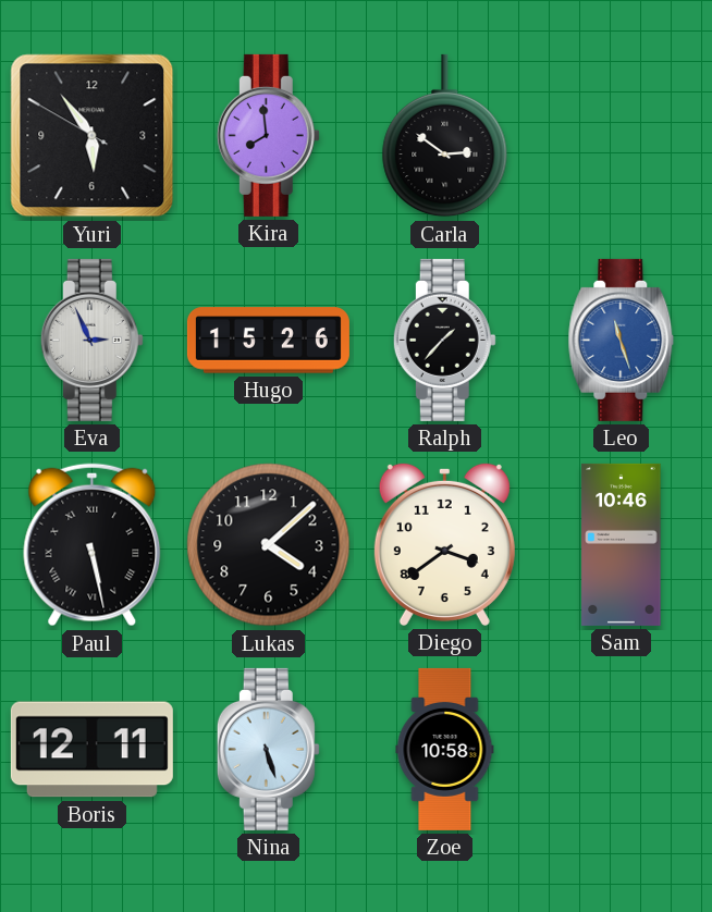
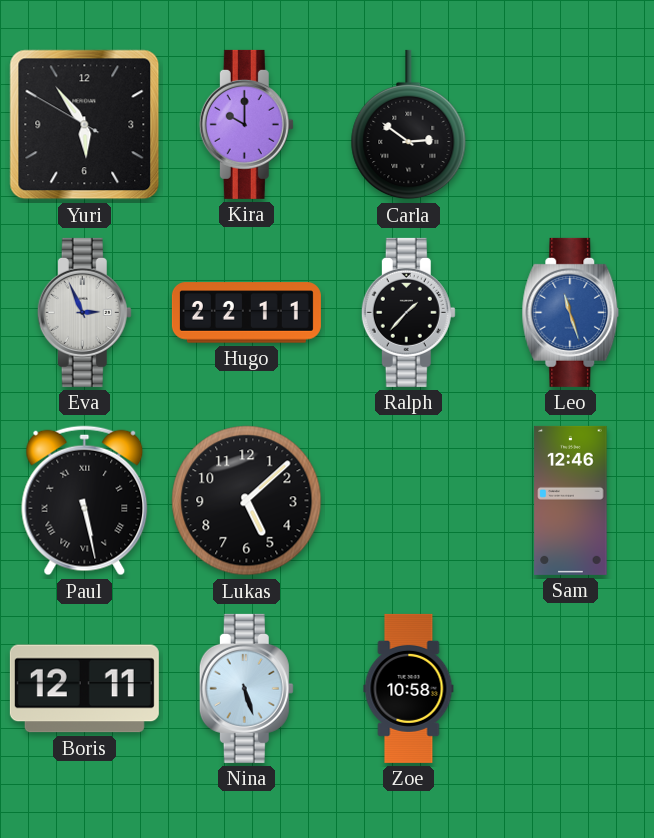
Kira: 7:59 -> 10:00 (246, 124)
Hugo: 15:26 -> 22:11 (246, 313)
Lukas: 4:08 -> 5:08 (247, 501)
Diego: 3:39 -> none (444, 544)
Sam: 10:46 -> 12:46 (571, 500)
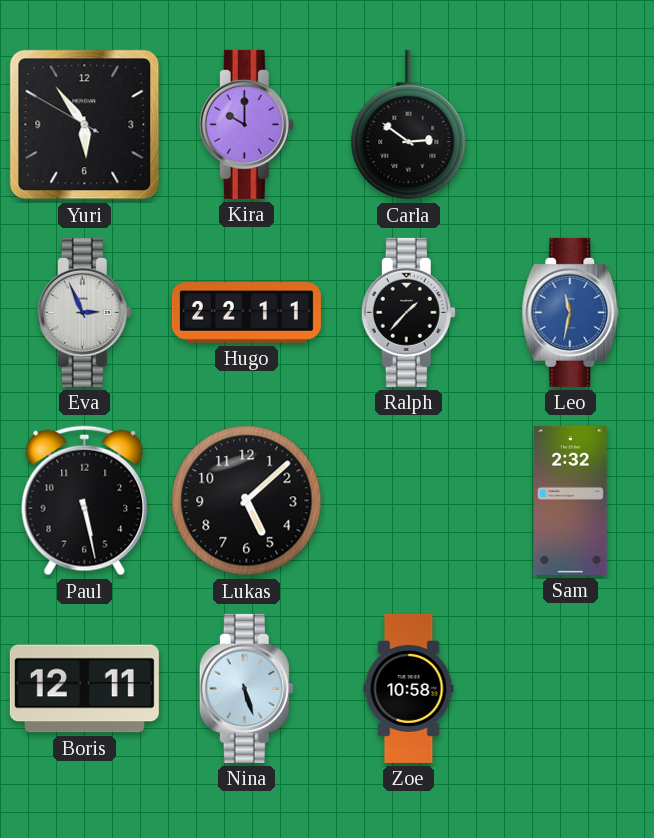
Leo: 11:27 -> 11:32 (571, 312)
Paul numerals: Roman -> Arabic (85, 501)
Sam: 12:46 -> 2:32 (571, 500)
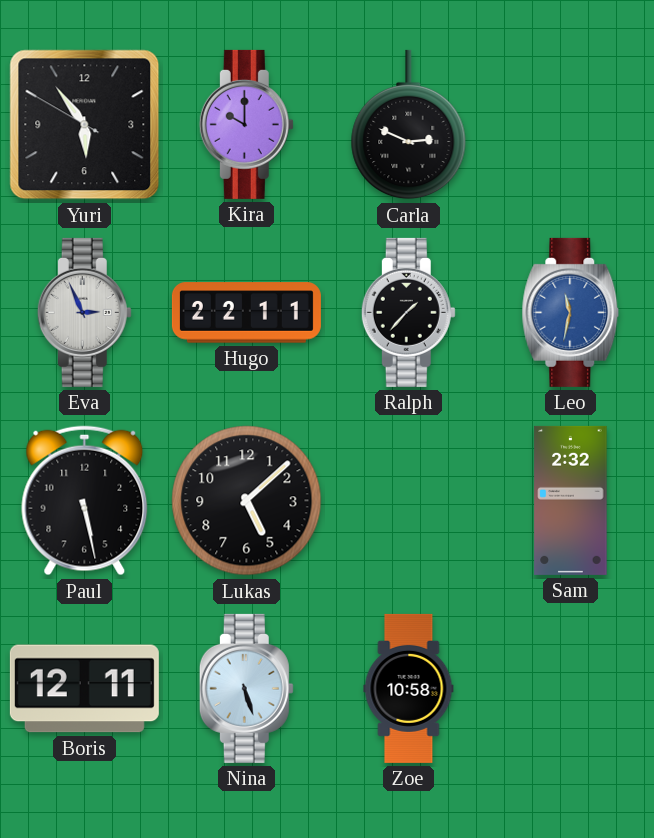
Carla: 2:51 -> 2:49 (409, 125)
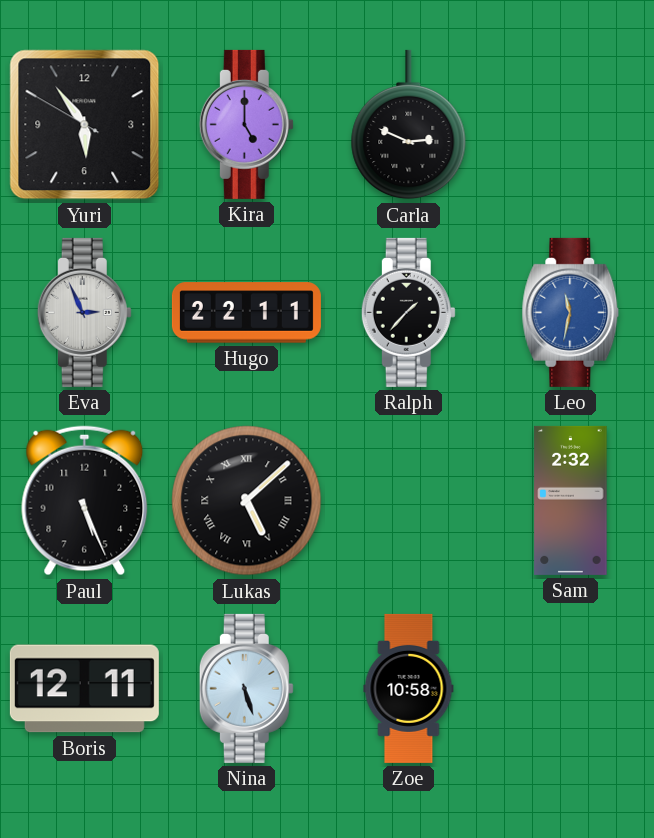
Kira: 10:00 -> 5:00 (246, 124)
Paul: 5:28 -> 5:26 (85, 501)
Lukas numerals: Arabic -> Roman (247, 501)
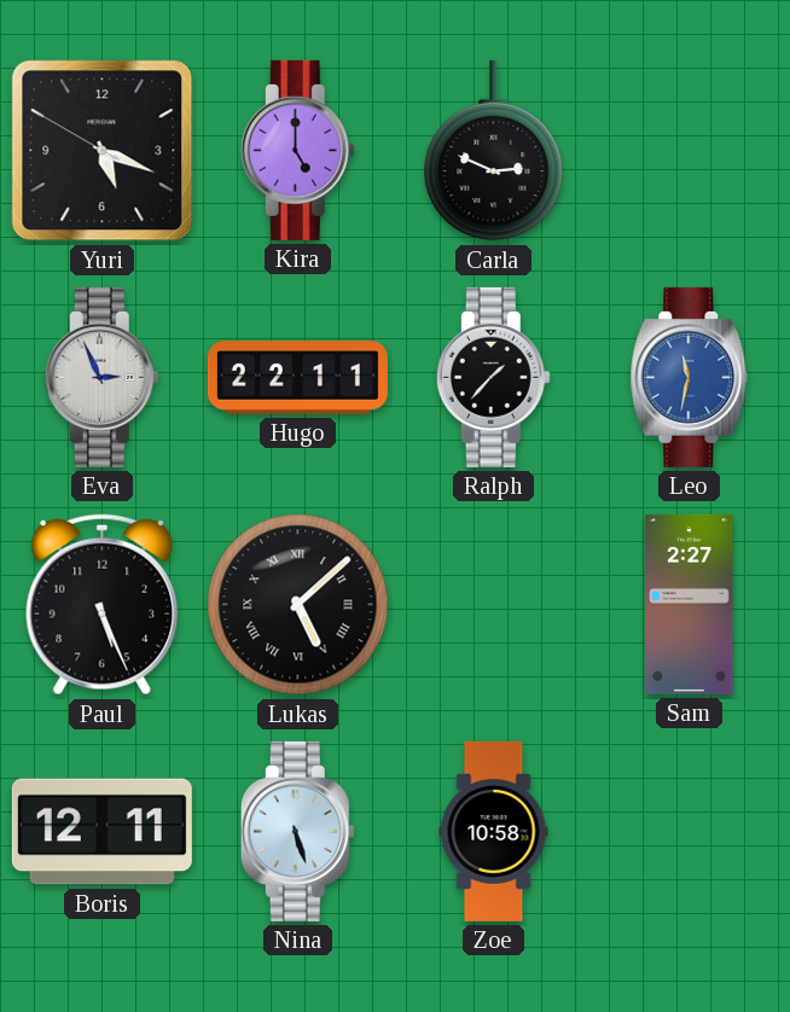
Yuri: 5:53 -> 5:18 (103, 151)
Sam: 2:32 -> 2:27 (690, 604)
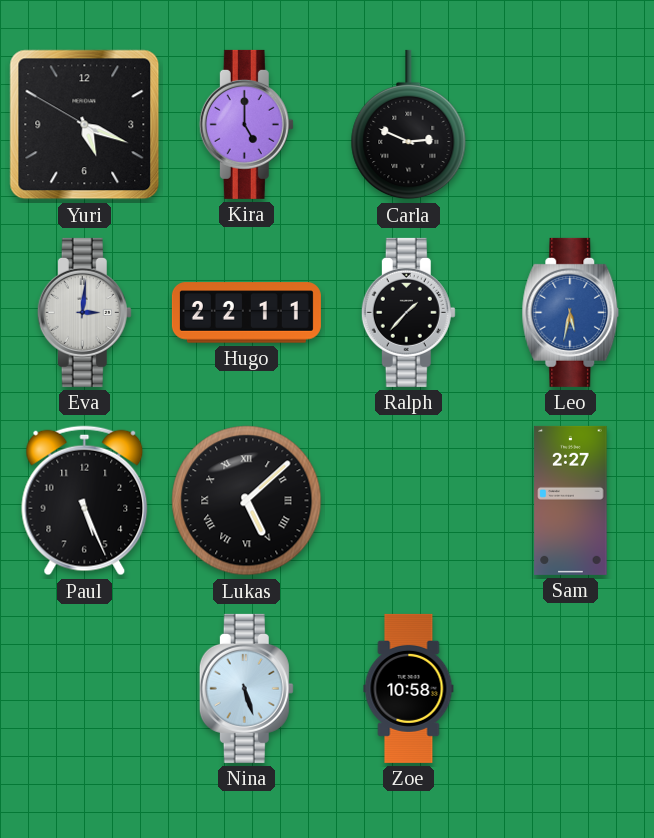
Eva: 2:56 -> 3:01 (84, 312)
Leo: 11:32 -> 5:32 (571, 312)
Boris: 12:11 -> none (101, 832)
